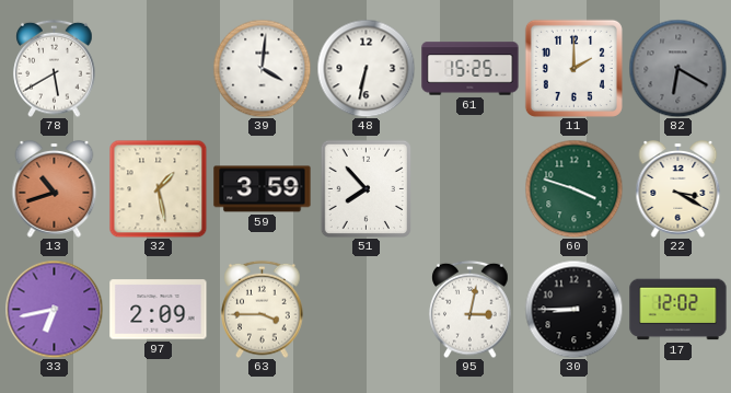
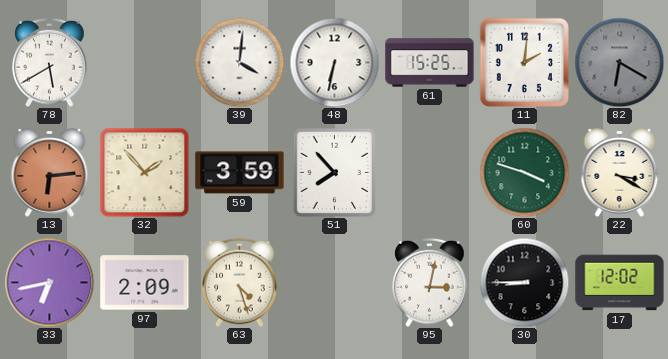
11: 2:00 -> 2:01 (524, 62)
13: 10:42 -> 6:14 (50, 173)
32: 1:28 -> 1:53 (144, 172)
63: 3:45 -> 4:27 (240, 282)
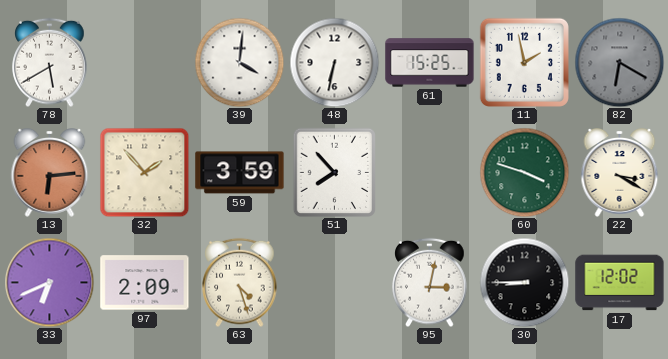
11: 2:01 -> 1:58 (524, 62)
33: 6:43 -> 6:41 (49, 282)
